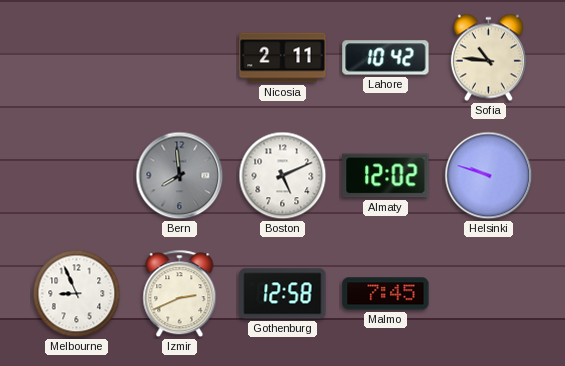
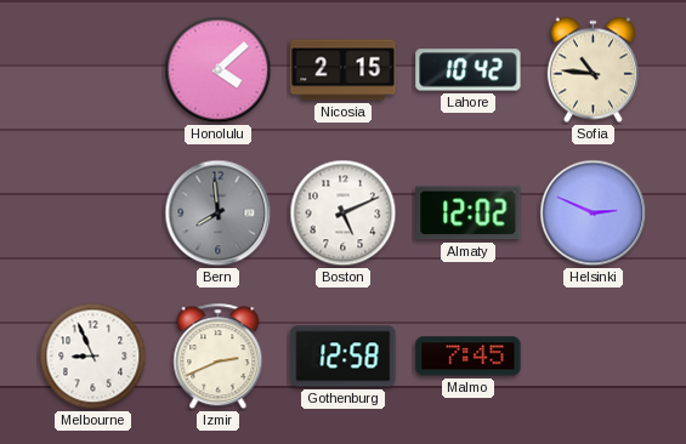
Honolulu: none -> 4:08 (219, 70)
Nicosia: 2:11 -> 2:15 (344, 70)
Helsinki: 9:48 -> 2:49 (594, 214)
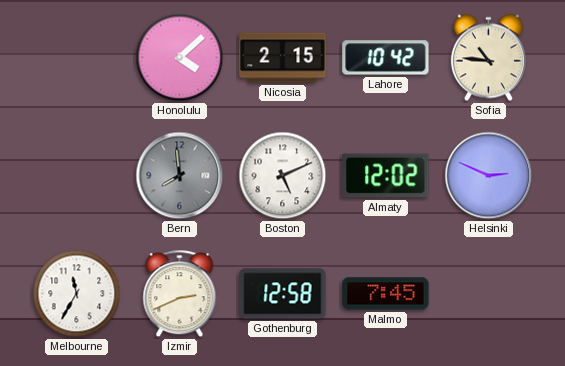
Melbourne: 8:56 -> 11:35 (77, 294)
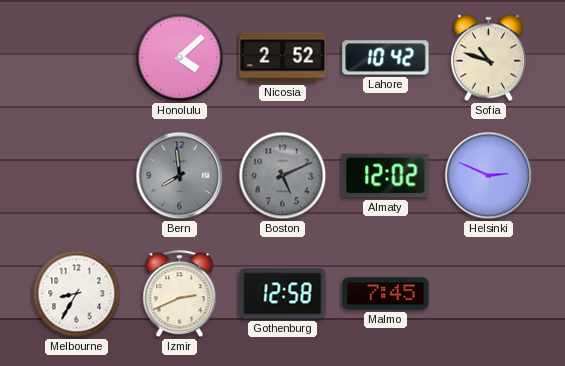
Nicosia: 2:15 -> 2:52 (283, 58)
Sofia: 10:46 -> 10:48 (488, 58)
Boston dial: white -> grey (283, 176)
Melbourne: 11:35 -> 8:35 (77, 294)
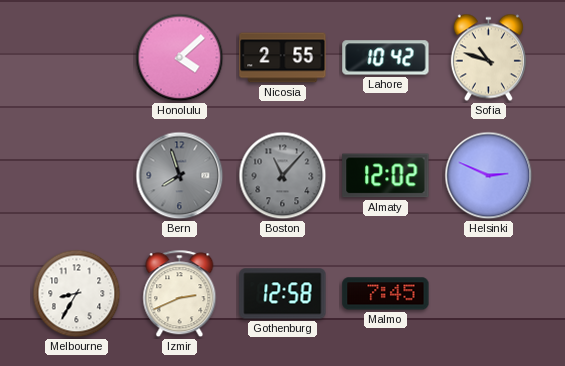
Nicosia: 2:52 -> 2:55 (283, 58)
Bern: 7:59 -> 7:57 (180, 176)
Boston: 5:11 -> 11:07 (283, 176)
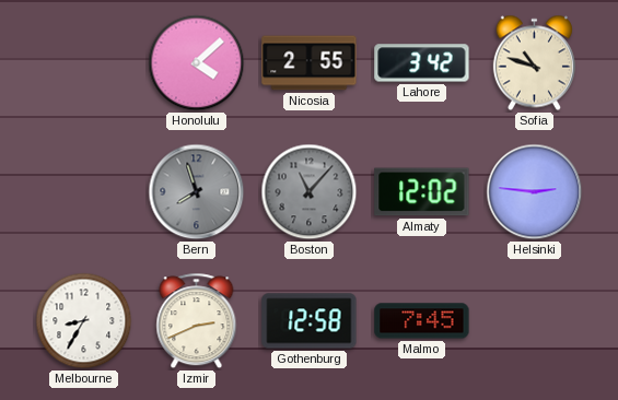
Lahore: 10:42 -> 3:42 (422, 63)
Helsinki: 2:49 -> 2:46 (535, 192)
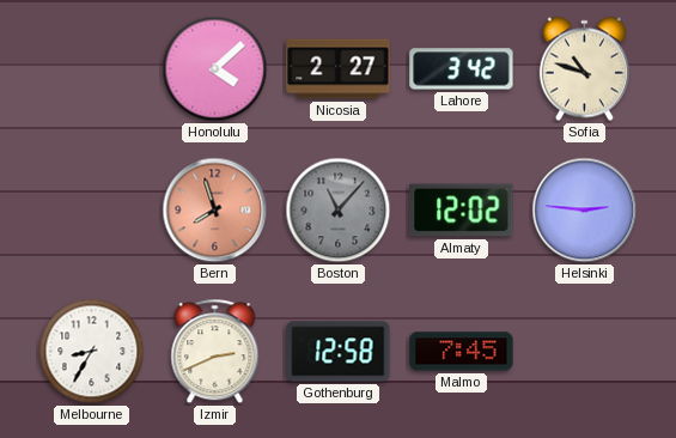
Nicosia: 2:55 -> 2:27 (339, 69)
Bern dial: grey -> salmon (215, 211)
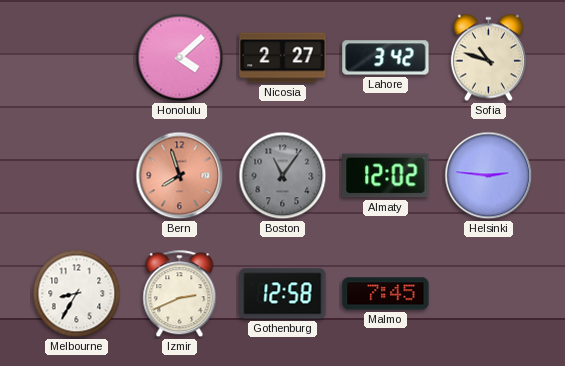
Boston: 11:07 -> 11:06 (283, 176)
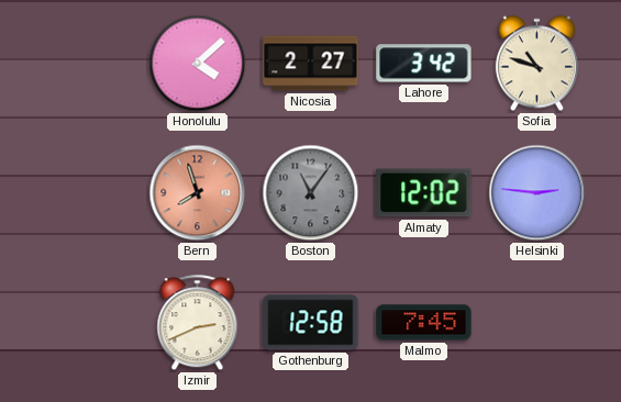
Melbourne: 8:35 -> none (77, 294)
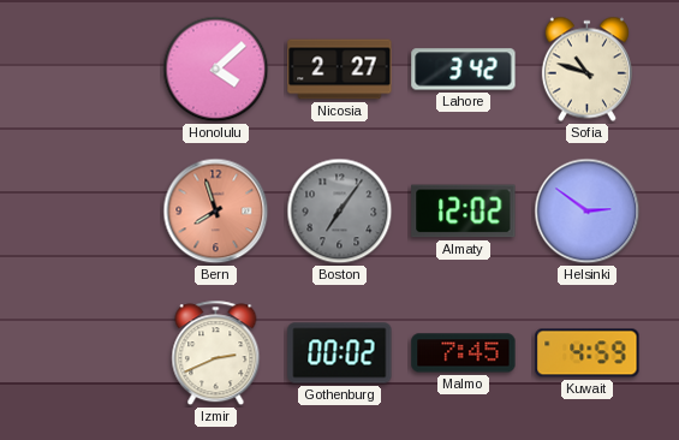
Boston: 11:06 -> 7:06 (340, 212)
Helsinki: 2:46 -> 2:51 (588, 212)
Gothenburg: 12:58 -> 00:02 (340, 353)
Kuwait: none -> 4:59 (588, 353)
